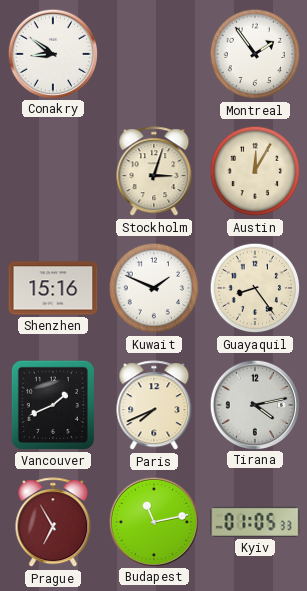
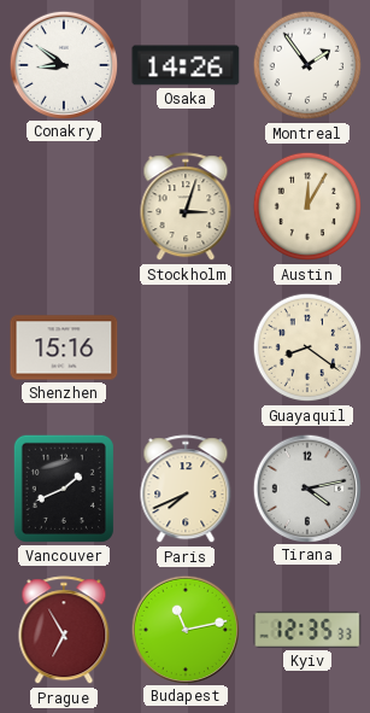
Osaka: none -> 14:26 (186, 65)
Kuwait: 1:49 -> none (154, 288)
Guayaquil: 8:24 -> 8:21 (307, 347)
Kyiv: 01:05 -> 12:35 (307, 630)
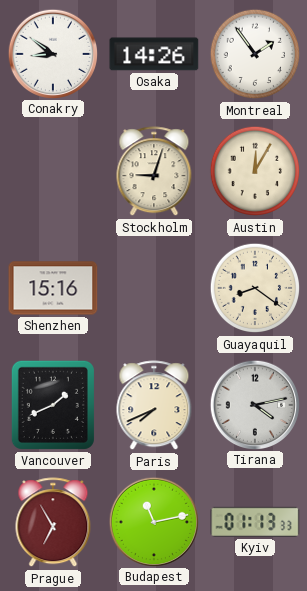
Stockholm: 3:03 -> 9:03 (154, 172)
Kyiv: 12:35 -> 01:13 (255, 522)
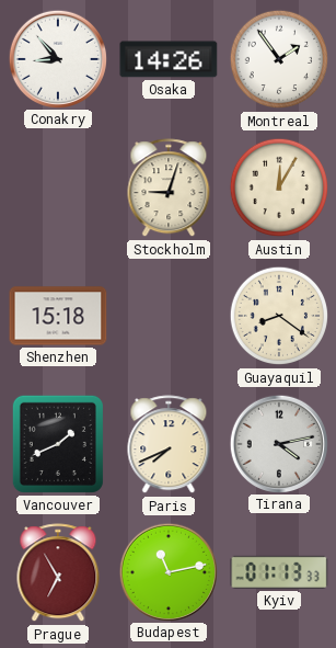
Conakry: 8:51 -> 8:53 (57, 58)
Shenzhen: 15:16 -> 15:18 (58, 316)
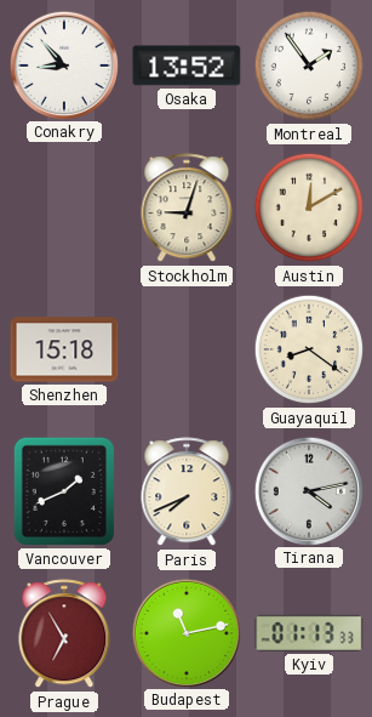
Osaka: 14:26 -> 13:52 (187, 66)
Austin: 12:05 -> 12:10 (309, 207)
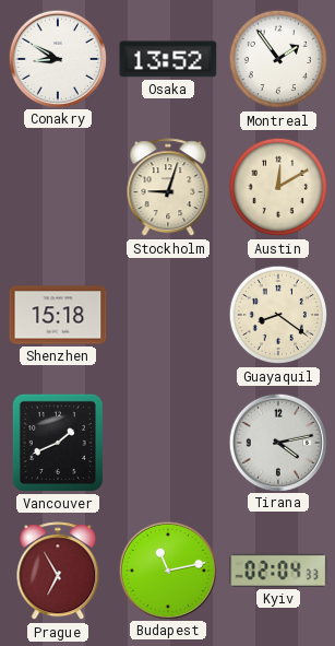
Conakry: 8:53 -> 8:50 (57, 58)
Paris: 7:41 -> none (187, 493)
Kyiv: 01:13 -> 02:04 (278, 571)
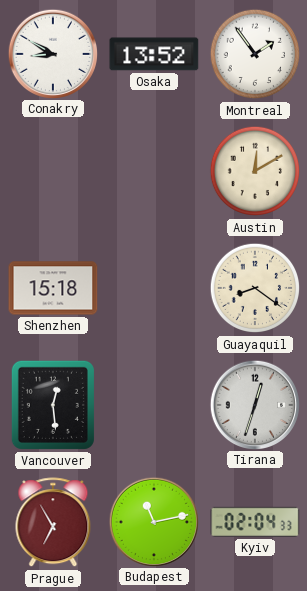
Stockholm: 9:03 -> none (168, 188)
Vancouver: 1:41 -> 12:29 (53, 405)
Tirana: 4:13 -> 12:33 (254, 404)
